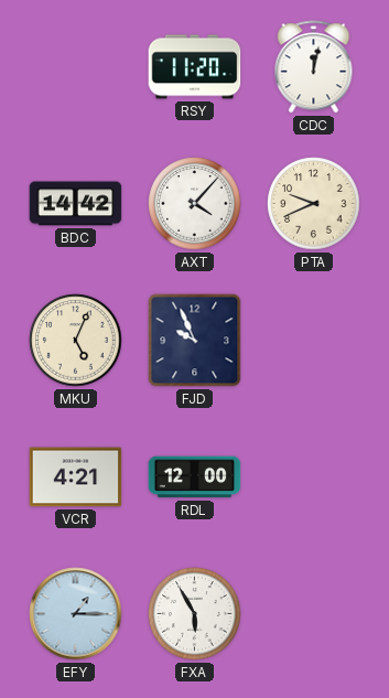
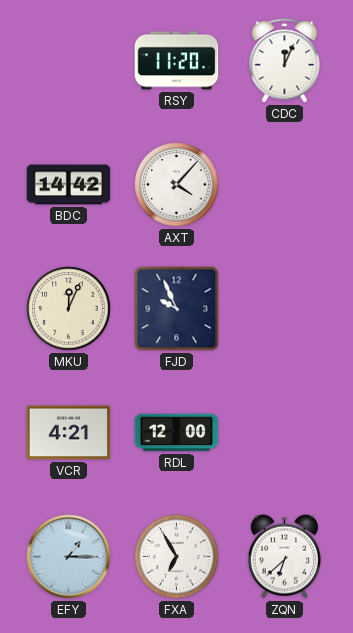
CDC: 12:02 -> 12:04 (285, 61)
PTA: 9:41 -> none (314, 204)
MKU: 5:04 -> 12:04 (69, 309)
FXA: 5:55 -> 6:55 (177, 557)
ZQN: none -> 6:38 (284, 557)
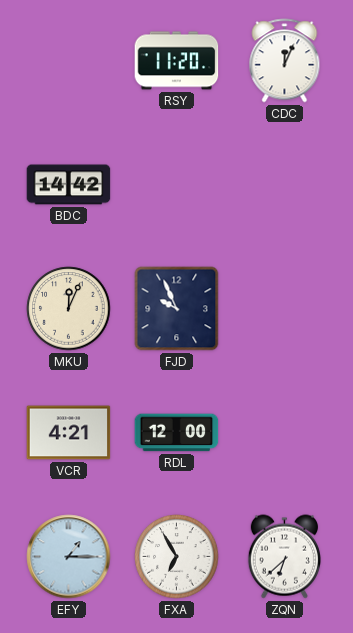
AXT: 4:07 -> none (177, 185)
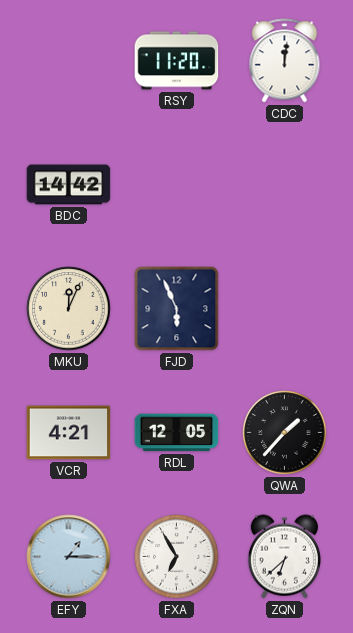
CDC: 12:04 -> 12:01 (285, 61)
FJD: 9:56 -> 5:56 (177, 309)
RDL: 12:00 -> 12:05 (177, 433)
QWA: none -> 1:37 (285, 433)
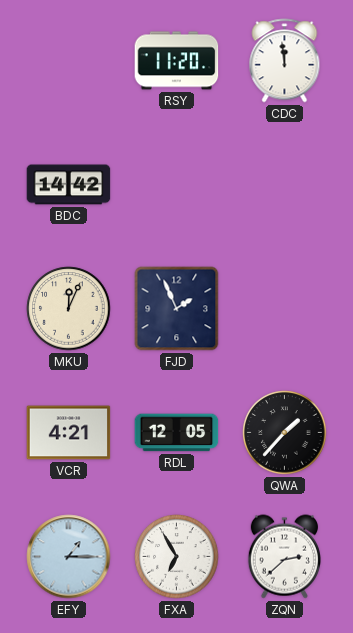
CDC: 12:01 -> 11:59 (285, 61)
FJD: 5:56 -> 1:56 (177, 309)
ZQN: 6:38 -> 2:38 (284, 557)
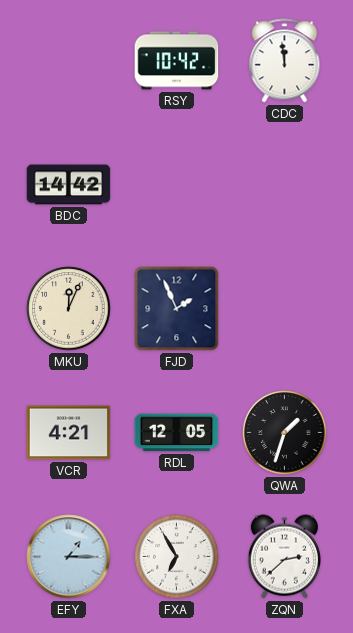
RSY: 11:20 -> 10:42 (177, 61)
QWA: 1:37 -> 1:33 (285, 433)
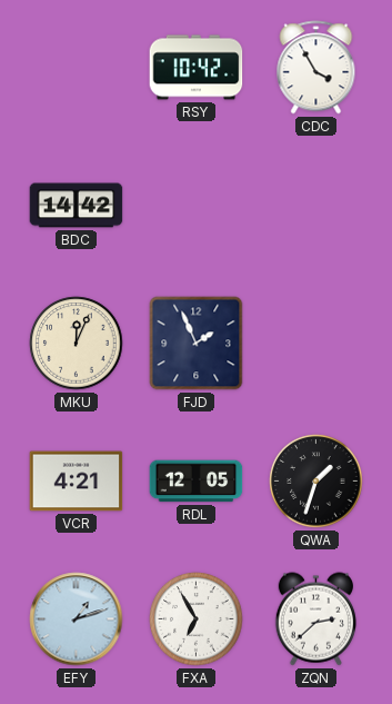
CDC: 11:59 -> 3:55 (316, 68)
EFY: 1:15 -> 1:12 (77, 619)
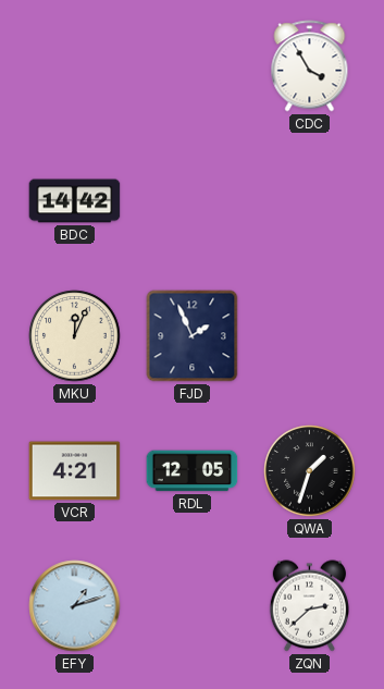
RSY: 10:42 -> none (197, 68)
FXA: 6:55 -> none (197, 619)
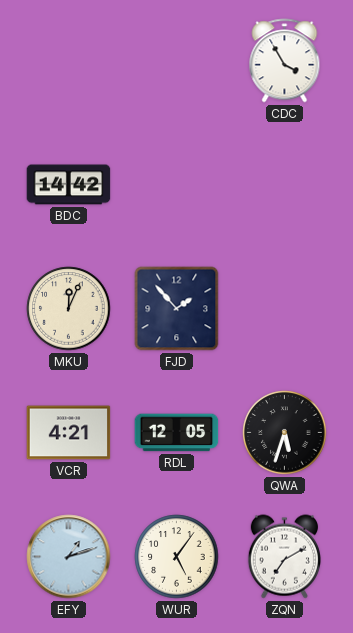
FJD: 1:56 -> 1:53 (177, 309)
QWA: 1:33 -> 5:33 (285, 433)
WUR: none -> 5:06 (177, 557)
ZQN: 2:38 -> 7:10 (284, 557)
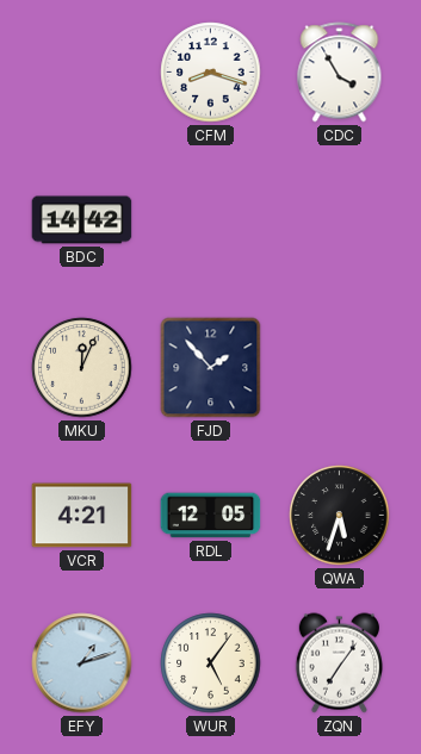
CFM: none -> 8:18 (211, 73)
ZQN: 7:10 -> 7:06 (339, 663)
